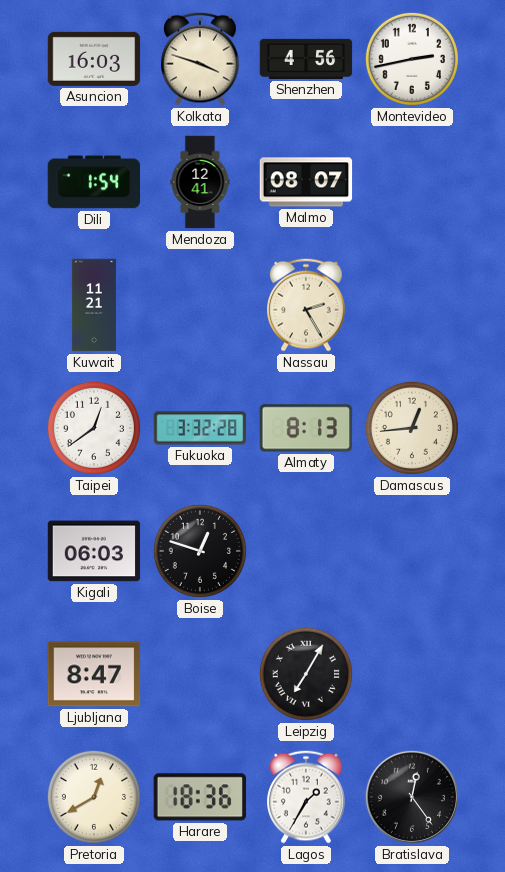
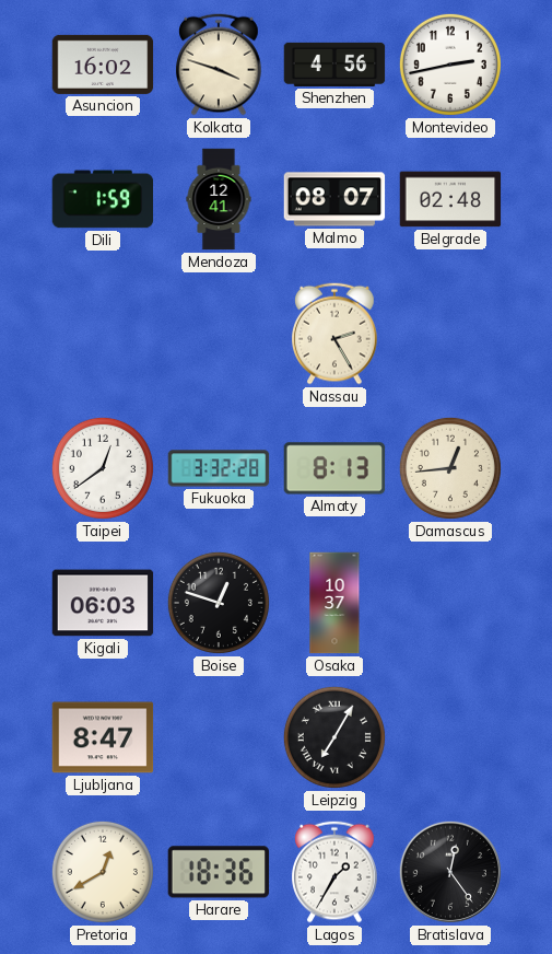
Asuncion: 16:03 -> 16:02 (103, 65)
Dili: 1:54 -> 1:59 (103, 199)
Belgrade: none -> 02:48 (450, 199)
Kuwait: 11:21 -> none (94, 305)
Osaka: none -> 10:37 (334, 603)
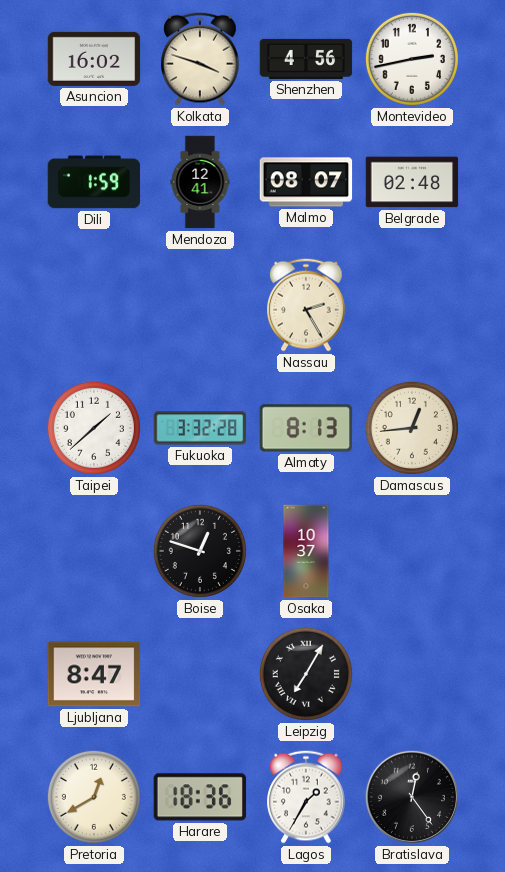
Taipei: 12:39 -> 1:38 (94, 428)
Kigali: 06:03 -> none (103, 603)
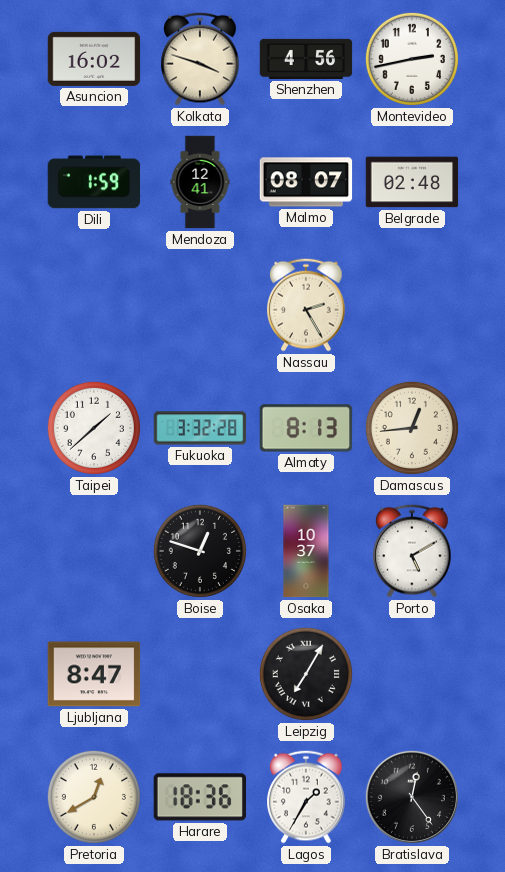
Porto: none -> 5:10 (412, 551)
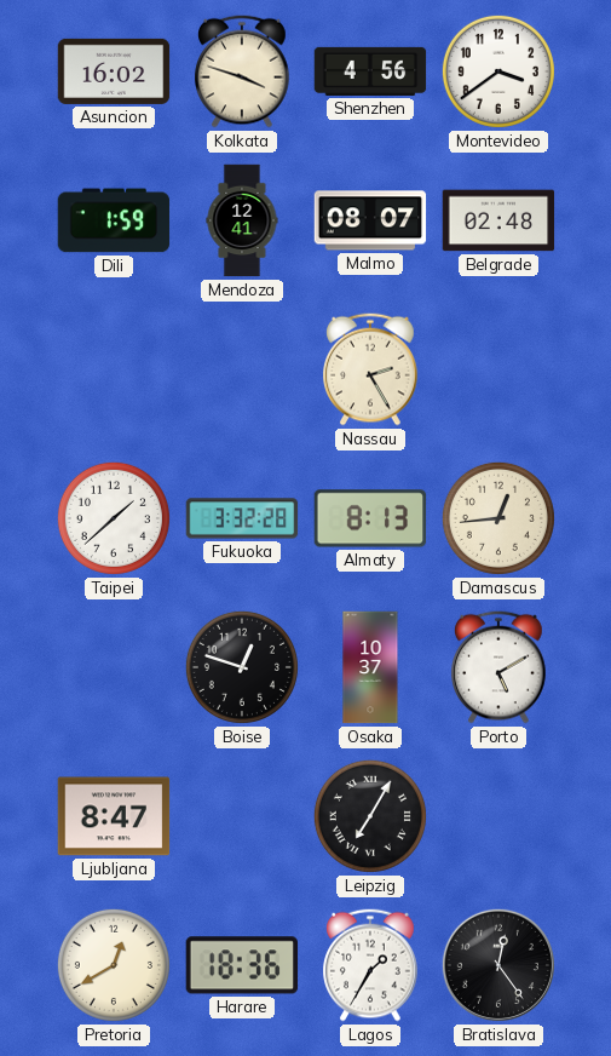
Montevideo: 2:43 -> 3:39 (498, 71)
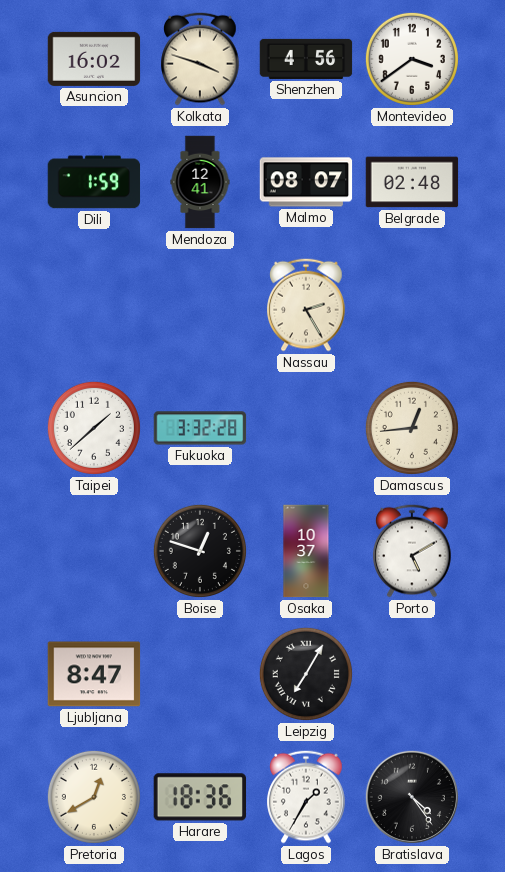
Almaty: 8:13 -> none (370, 518)
Bratislava: 12:24 -> 4:24 (412, 797)
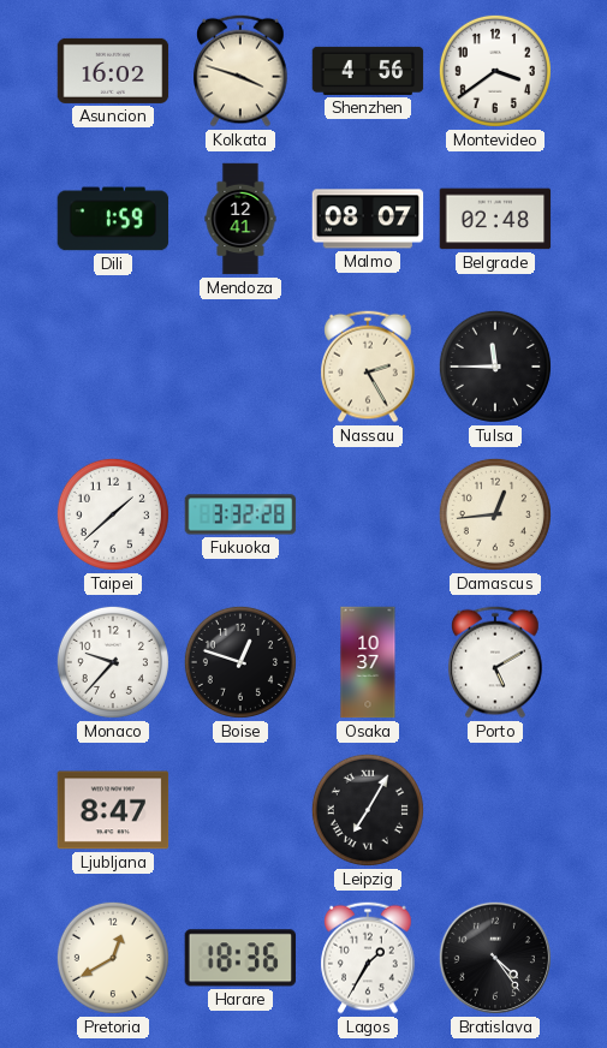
Tulsa: none -> 11:45 (495, 367)
Monaco: none -> 9:37 (113, 662)
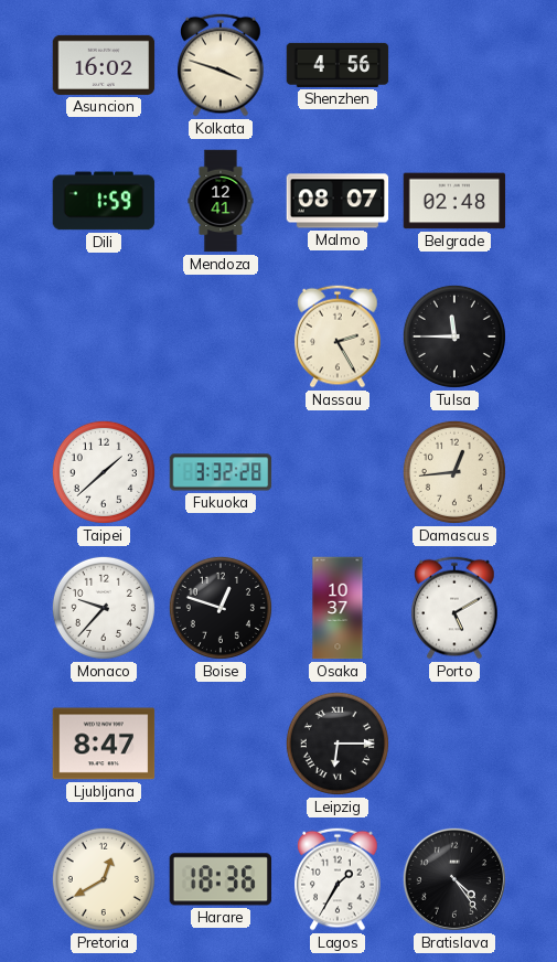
Montevideo: 3:39 -> none (495, 71)
Leipzig: 7:05 -> 6:15 (338, 744)
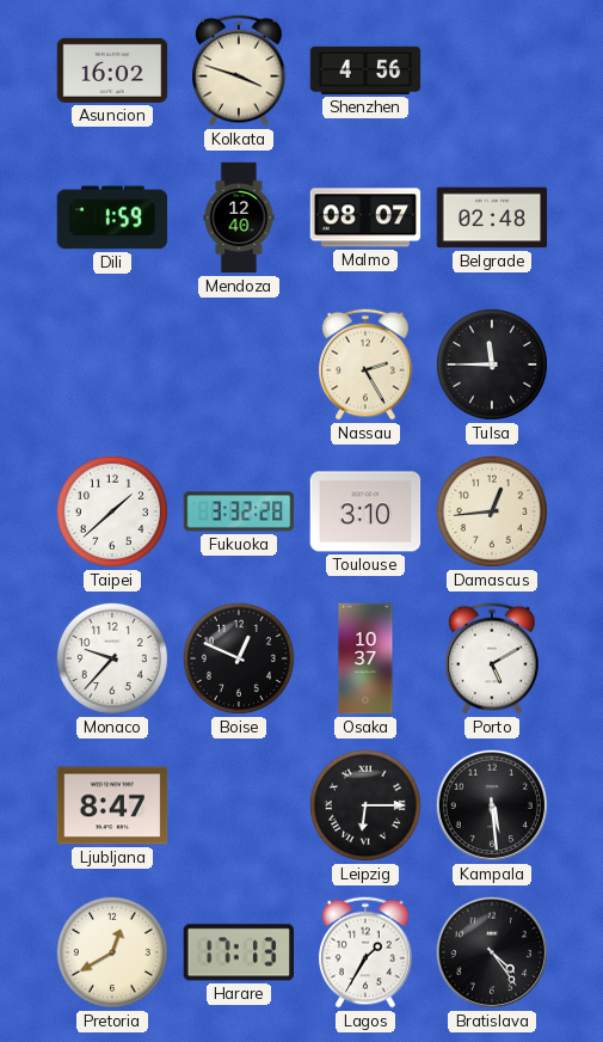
Mendoza: 12:41 -> 12:40 (239, 217)
Toulouse: none -> 3:10 (365, 511)
Boise: 12:48 -> 12:49 (239, 658)
Kampala: none -> 5:29 (492, 805)
Harare: 18:36 -> 17:13 (239, 952)
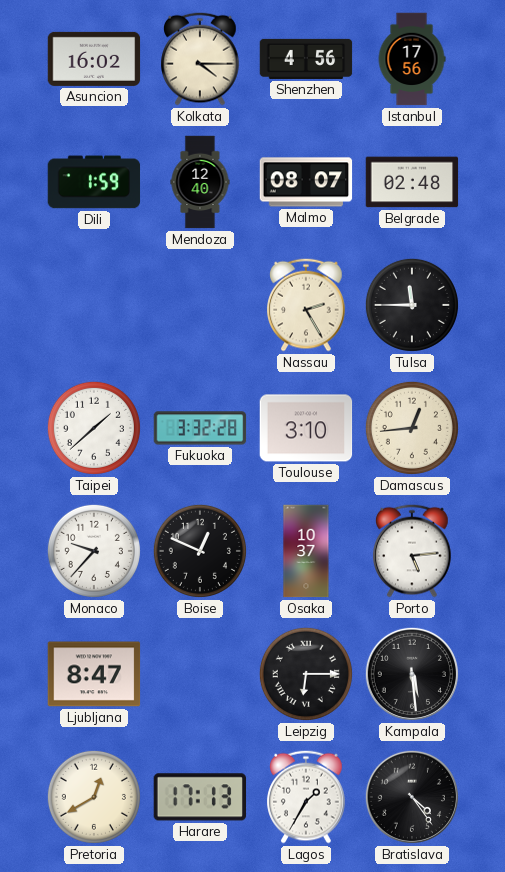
Kolkata: 3:48 -> 4:15 (200, 59)
Istanbul: none -> 17:56 (412, 59)
Porto: 5:10 -> 5:14 (412, 551)
